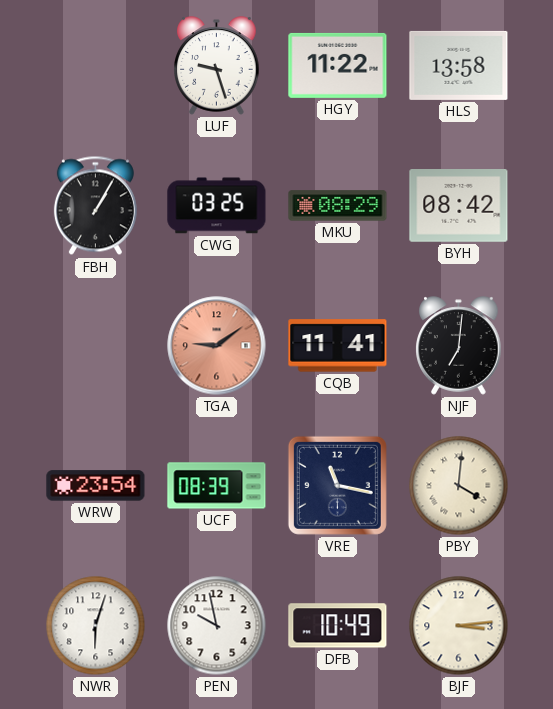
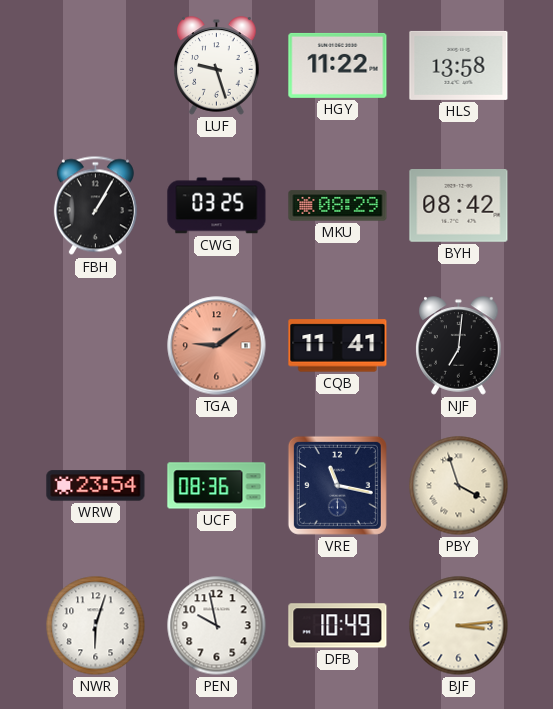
UCF: 08:39 -> 08:36 (217, 486)
PBY: 4:01 -> 3:57 (459, 486)
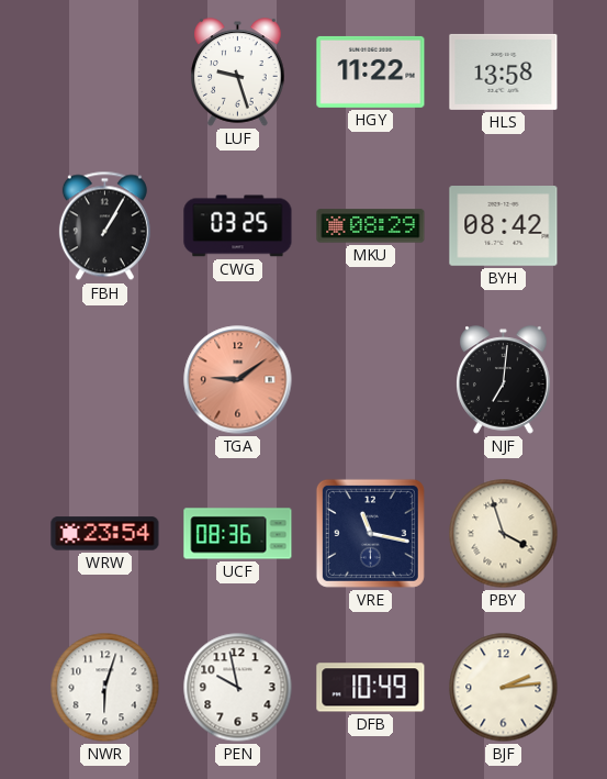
CQB: 11:41 -> none (338, 346)
BJF: 3:14 -> 2:14 (504, 688)
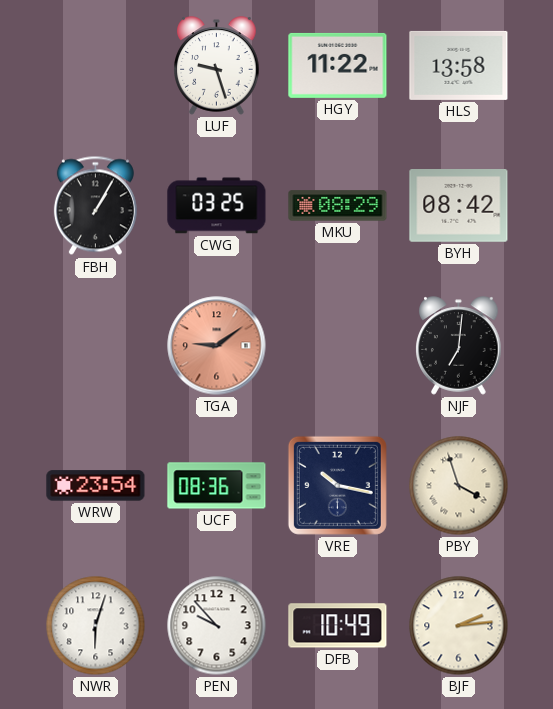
VRE: 11:17 -> 10:17 (337, 485)
PEN: 9:58 -> 9:53 (217, 626)
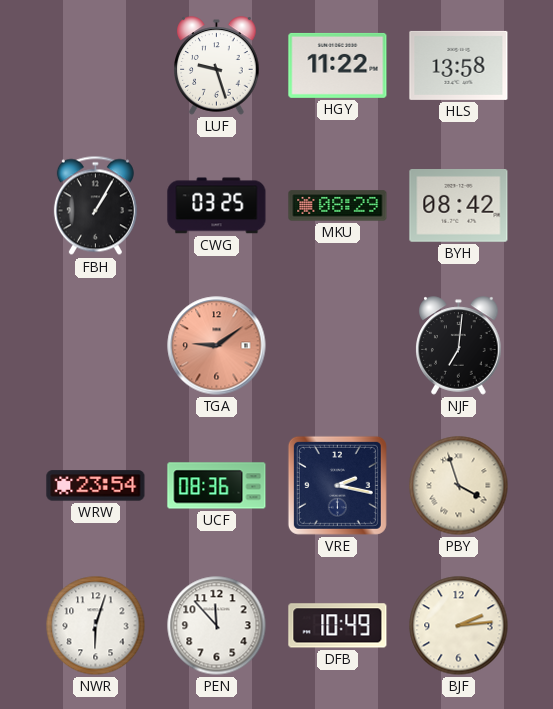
VRE: 10:17 -> 2:17 (337, 485)
PEN: 9:53 -> 11:53 (217, 626)
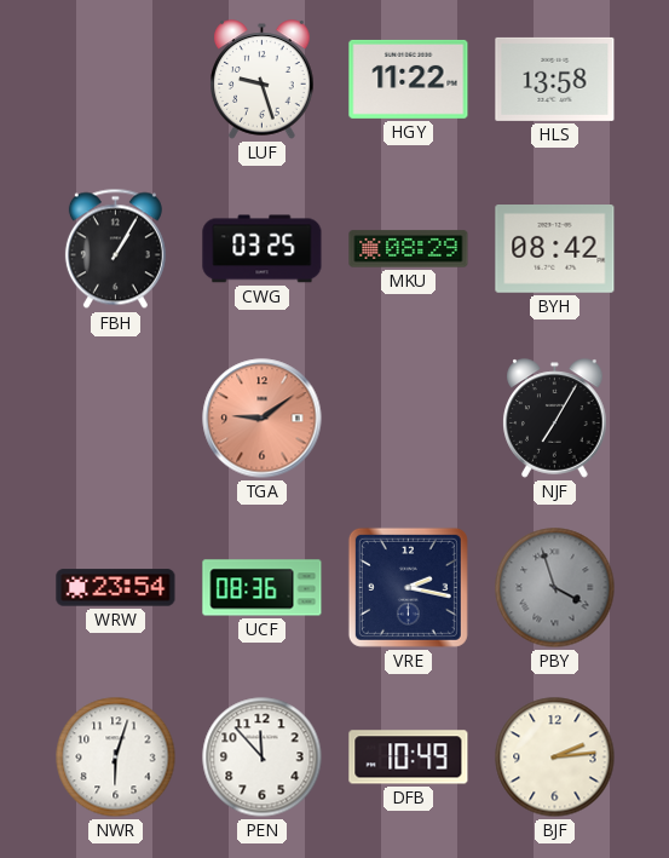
NJF: 7:01 -> 7:05 (555, 419)
PBY dial: cream -> grey (555, 588)
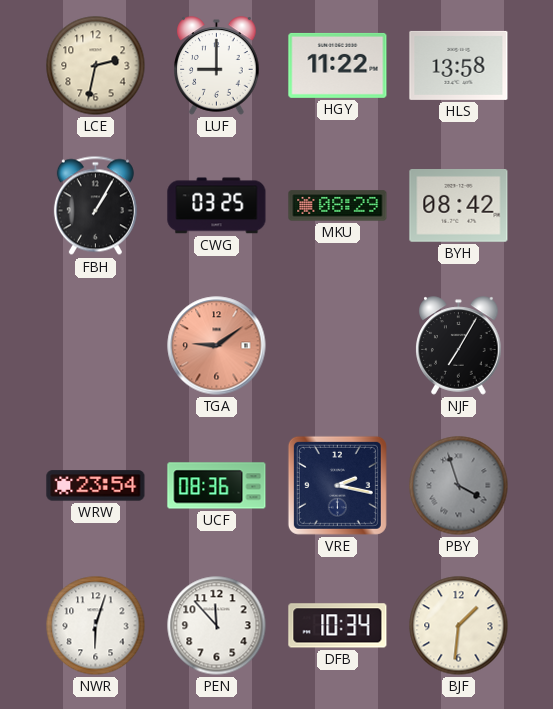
LCE: none -> 2:32 (96, 66)
LUF: 9:27 -> 9:00 (217, 66)
DFB: 10:49 -> 10:34 (338, 626)
BJF: 2:14 -> 1:31 (459, 626)
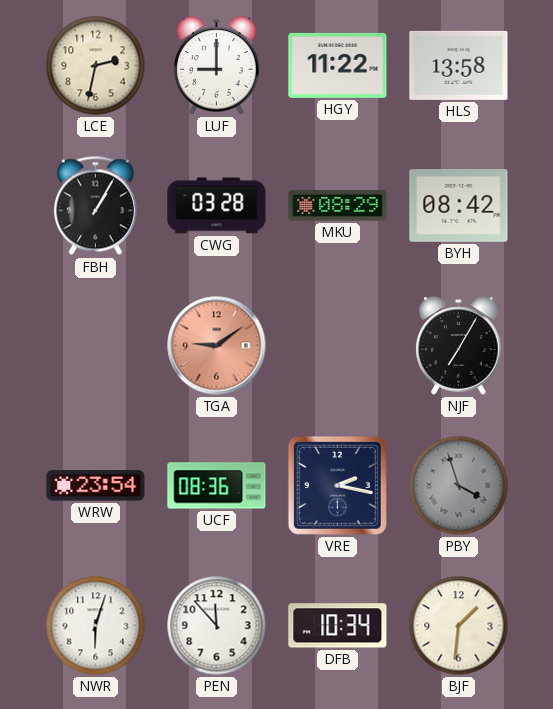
CWG: 03:25 -> 03:28 (217, 206)
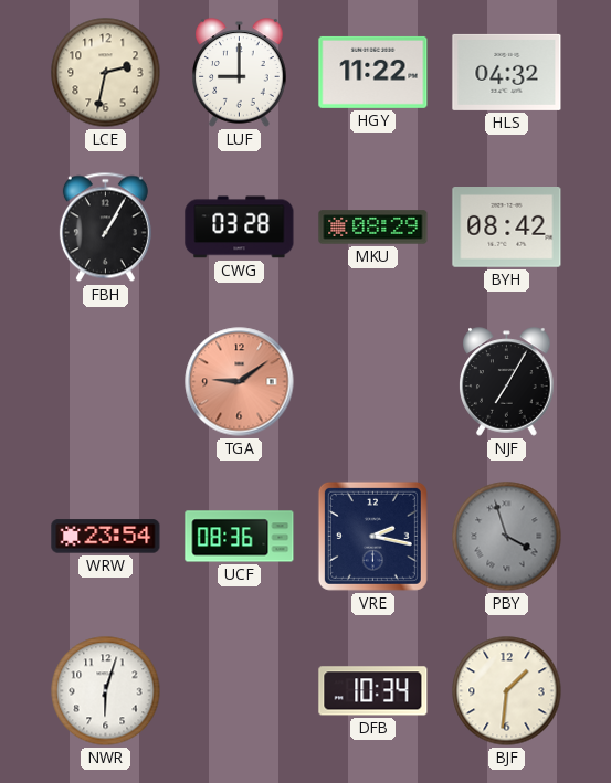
HLS: 13:58 -> 04:32 (507, 72)
PEN: 11:53 -> none (217, 626)
